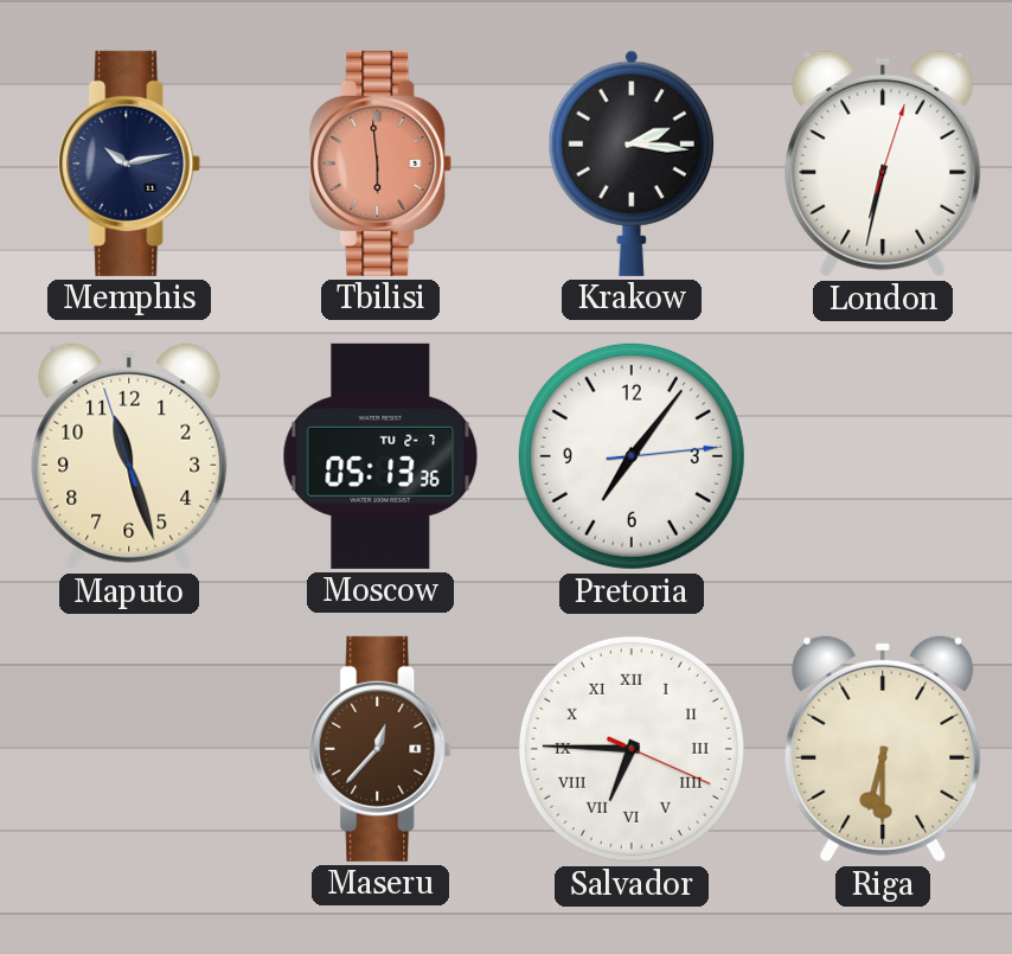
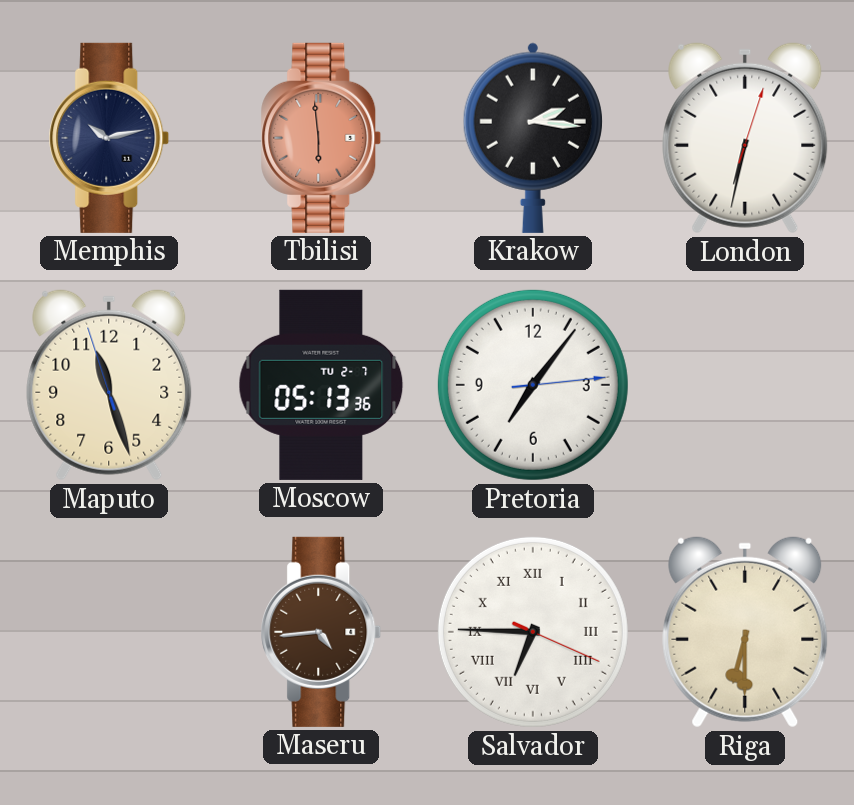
Maseru: 12:37 -> 4:44 (321, 632)
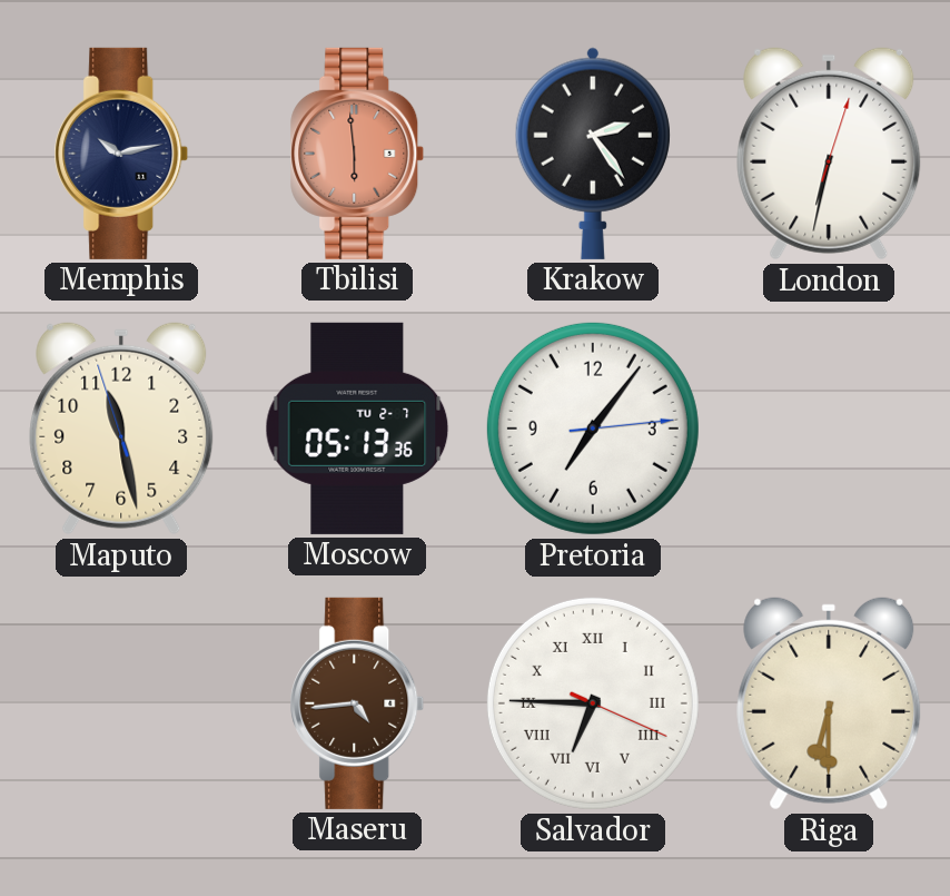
Krakow: 2:16 -> 2:24 (593, 154)
Maputo: 11:26 -> 11:27 (121, 429)
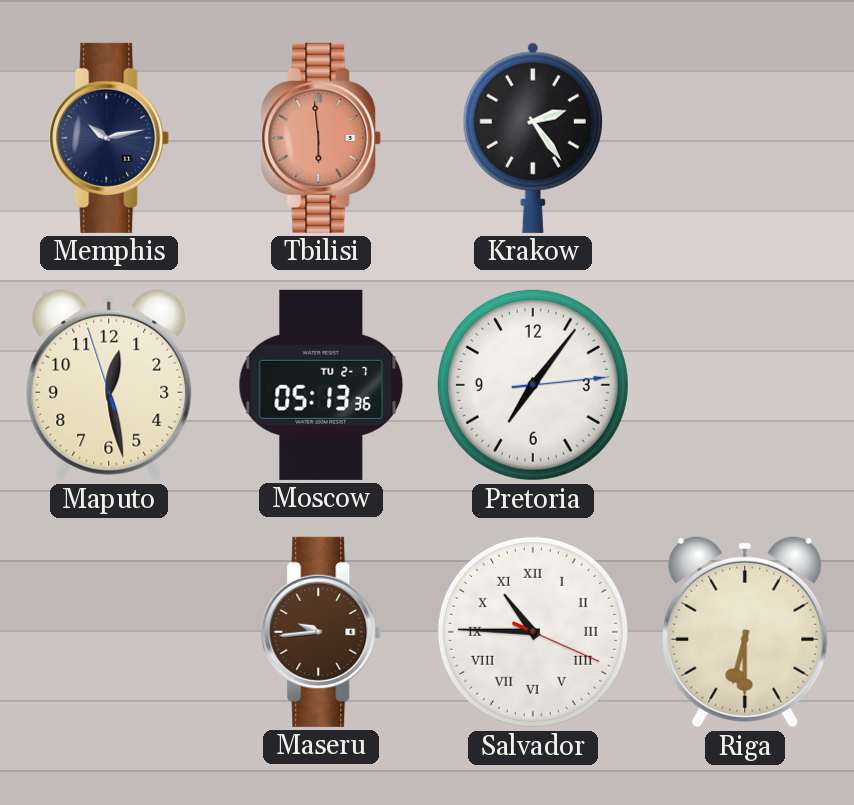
London: 6:32 -> none (829, 154)
Maputo: 11:27 -> 12:27 (109, 385)
Maseru: 4:44 -> 9:44 (321, 632)
Salvador: 6:45 -> 10:45 (533, 632)
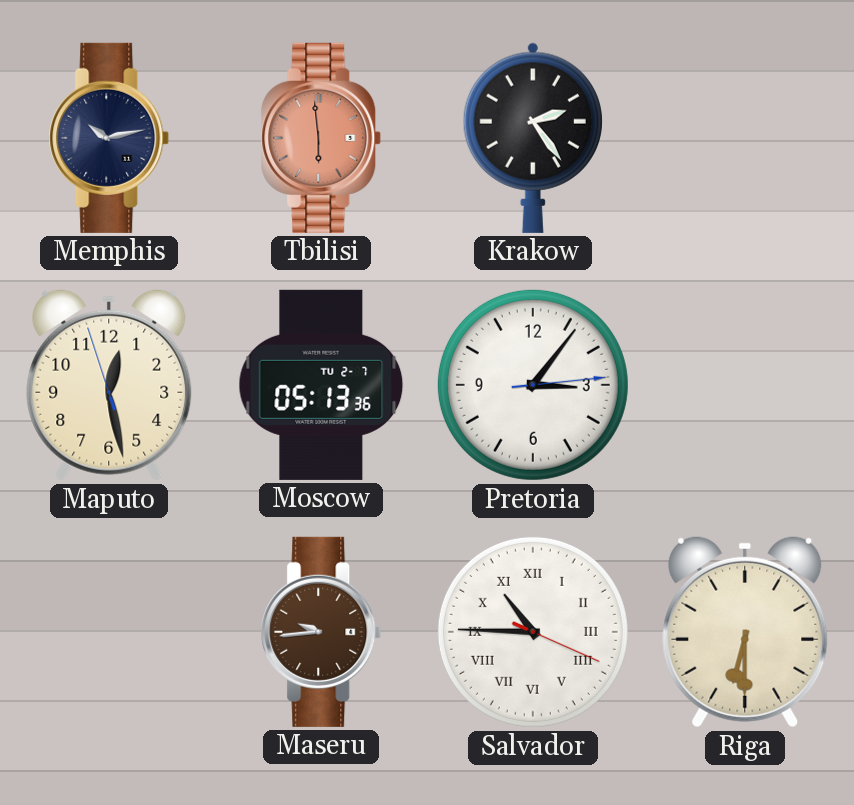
Pretoria: 7:06 -> 3:06 (533, 385)
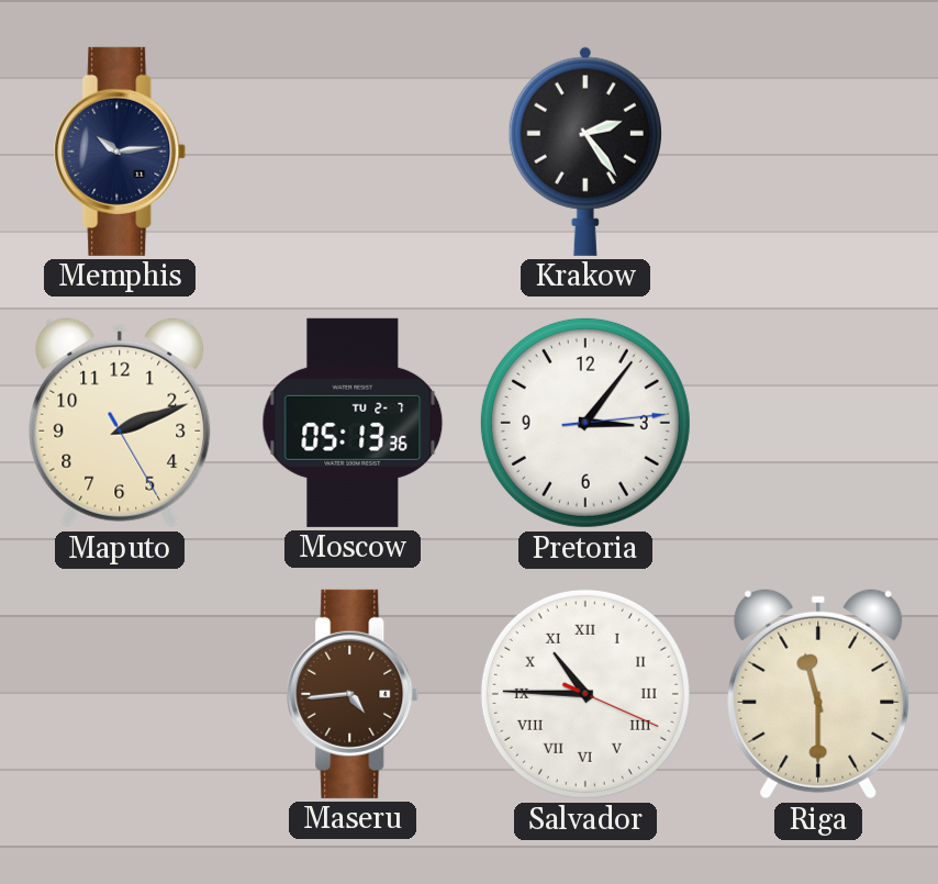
Memphis: 10:13 -> 10:14 (120, 152)
Tbilisi: 5:59 -> none (321, 138)
Maputo: 12:27 -> 2:11 (120, 423)
Maseru: 9:44 -> 4:44 (353, 694)
Riga: 6:30 -> 11:30 (818, 694)
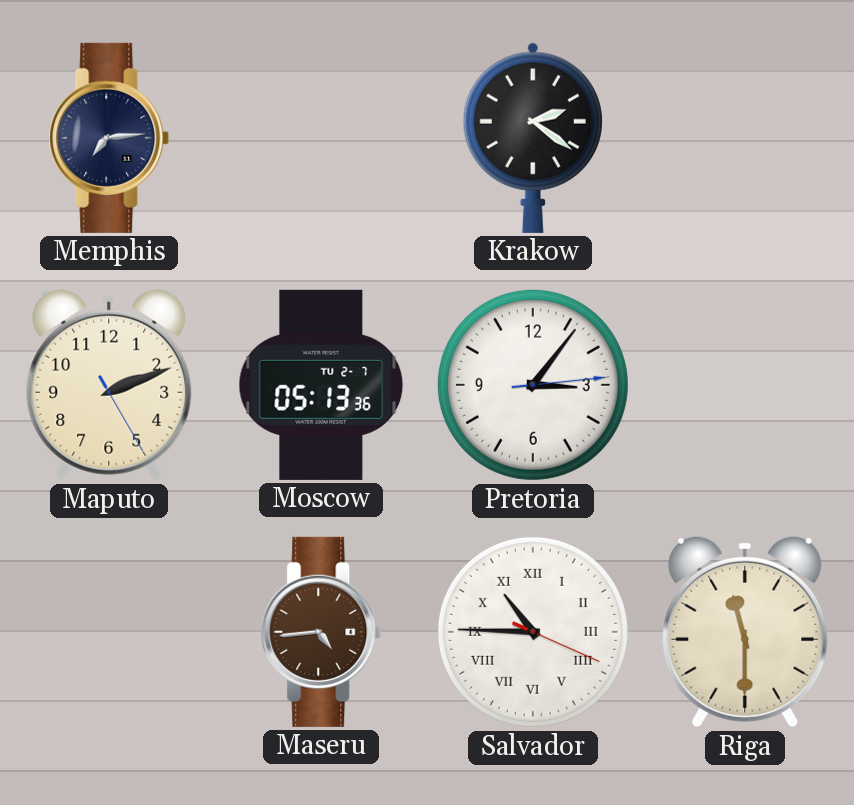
Memphis: 10:14 -> 7:14 (109, 138)
Krakow: 2:24 -> 2:21 (533, 138)
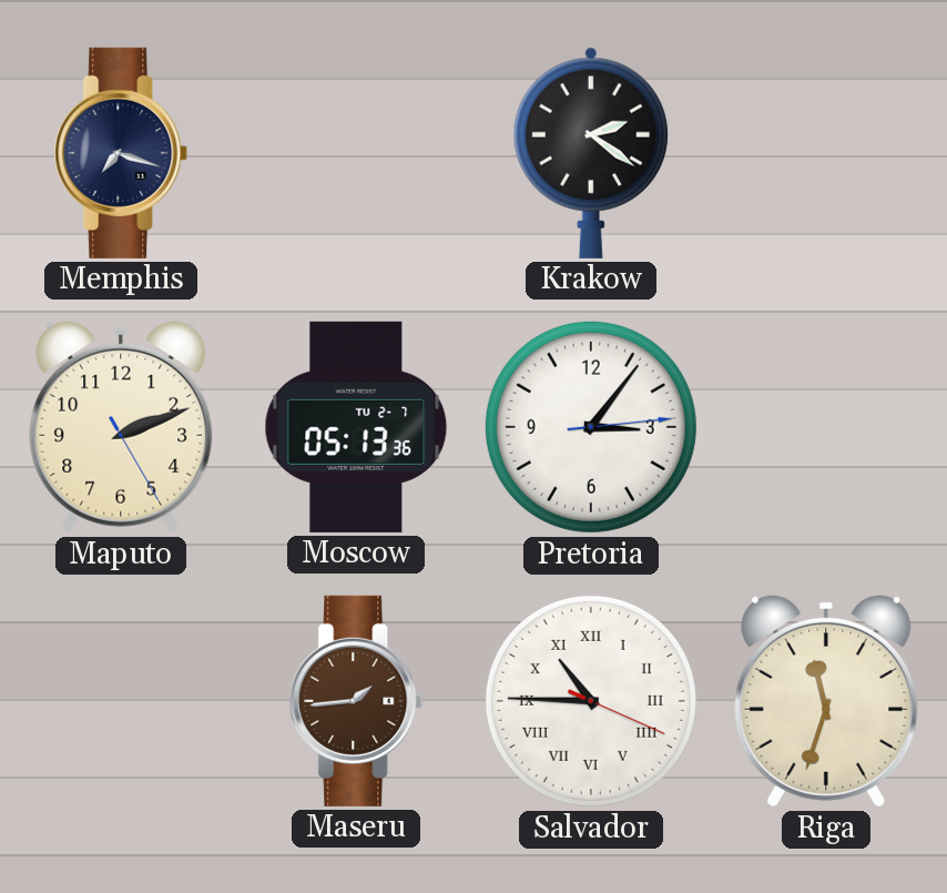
Memphis: 7:14 -> 7:18 (121, 153)
Maseru: 4:44 -> 1:44 (356, 701)
Riga: 11:30 -> 11:33 (826, 701)
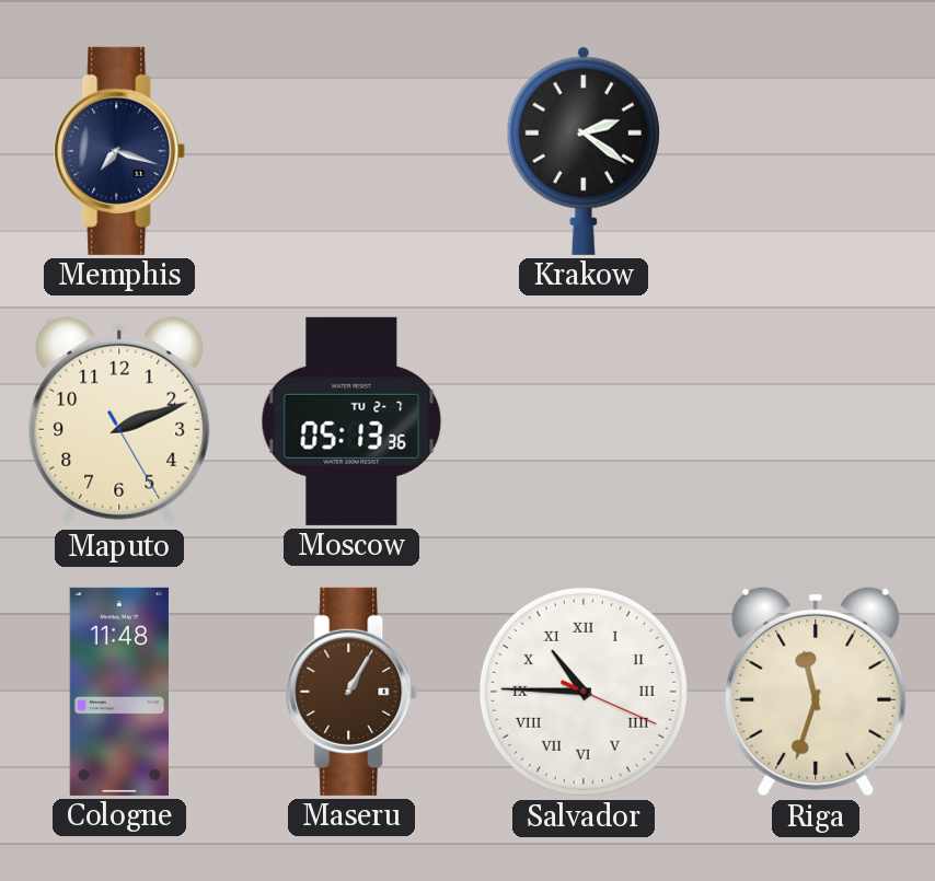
Pretoria: 3:06 -> none (591, 427)
Cologne: none -> 11:48 (119, 692)
Maseru: 1:44 -> 1:05 (351, 692)
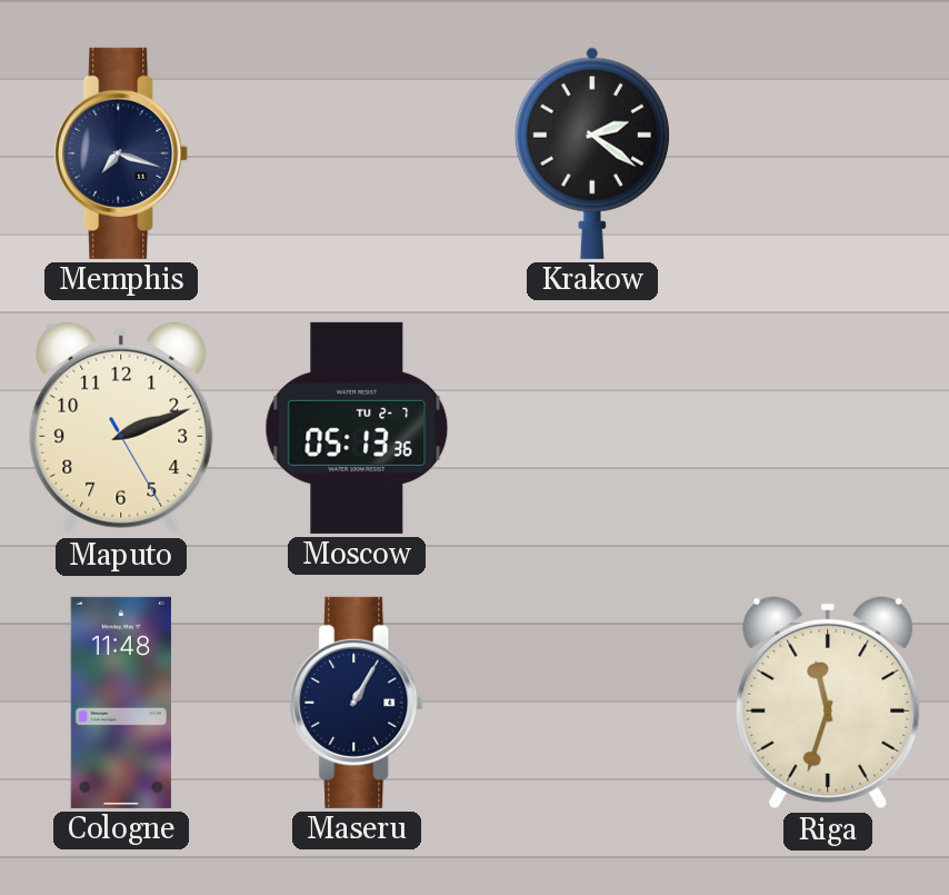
Maseru dial: brown -> navy (357, 703)
Salvador: 10:45 -> none (584, 692)
